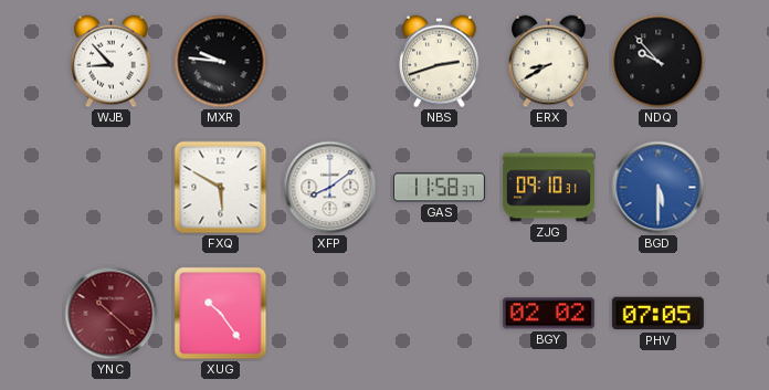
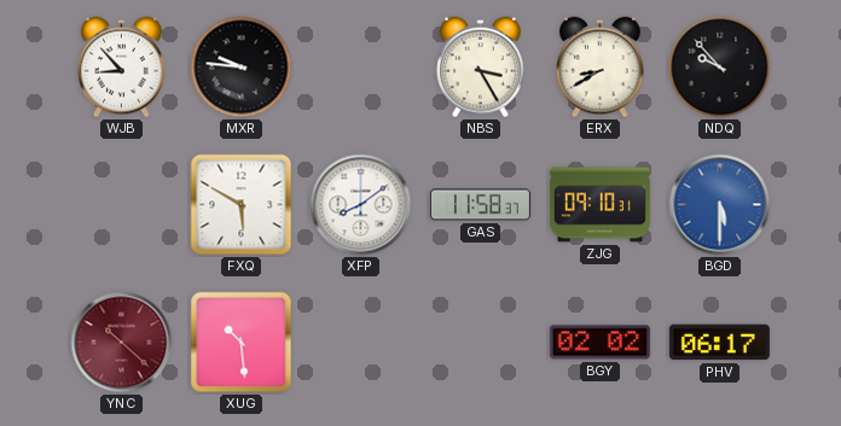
NBS: 2:42 -> 3:25 (481, 68)
XUG: 10:24 -> 10:29 (242, 343)
PHV: 07:05 -> 06:17 (719, 343)
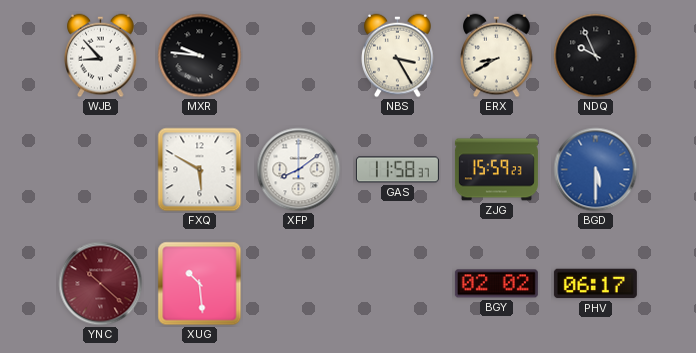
NDQ: 9:53 -> 9:56 (596, 56)
ZJG: 09:10 -> 15:59 (496, 170)
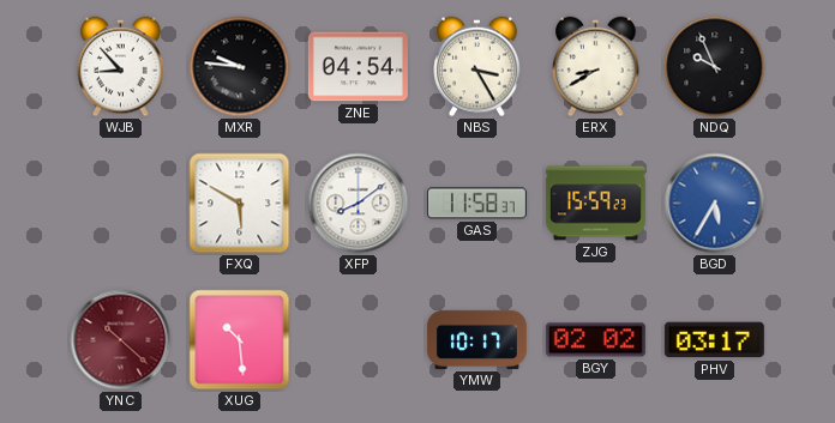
ZNE: none -> 04:54 (358, 67)
BGD: 5:30 -> 5:35 (715, 204)
YMW: none -> 10:17 (476, 339)
PHV: 06:17 -> 03:17 (714, 340)
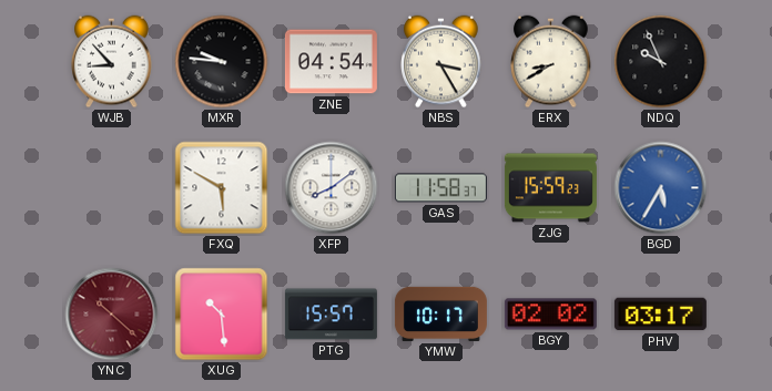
PTG: none -> 15:57 (331, 315)
